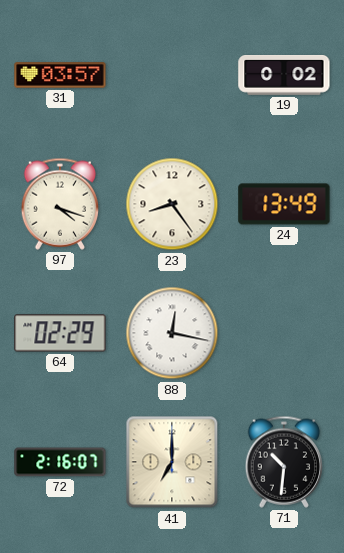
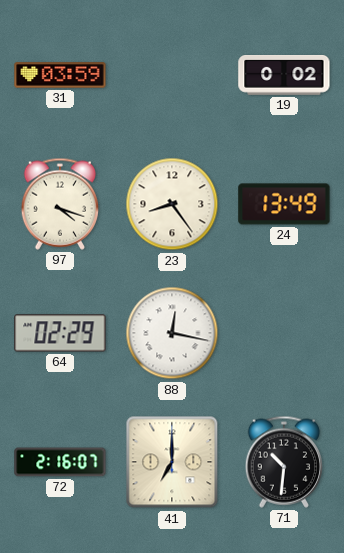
31: 03:57 -> 03:59 (60, 75)
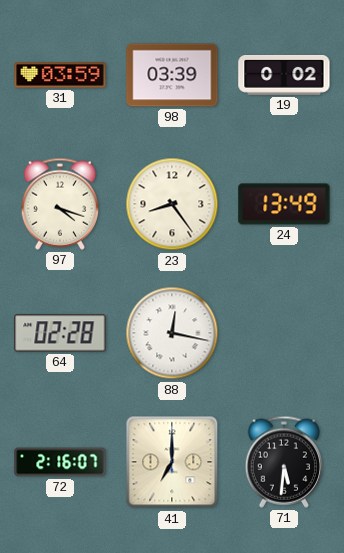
98: none -> 03:39 (172, 75)
64: 02:29 -> 02:28 (60, 333)
71: 10:31 -> 5:31 (283, 462)
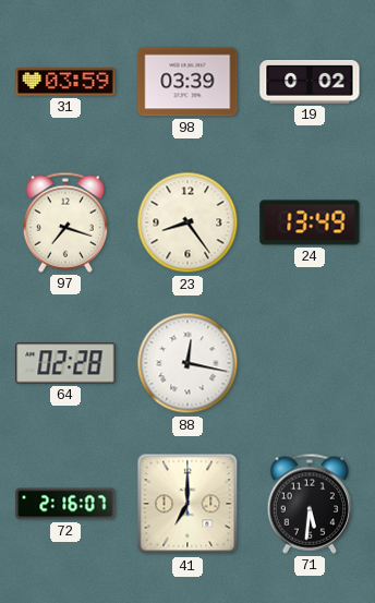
97: 4:18 -> 7:18 (64, 222)
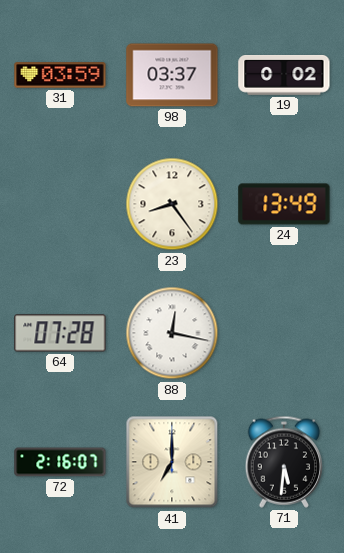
98: 03:39 -> 03:37 (172, 75)
97: 7:18 -> none (64, 222)
64: 02:28 -> 07:28 (60, 333)
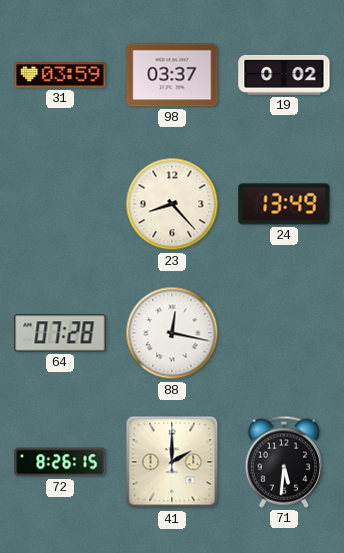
23: 8:24 -> 8:23 (172, 204)
72: 2:16 -> 8:26 (60, 462)
41: 7:00 -> 2:00 (172, 462)
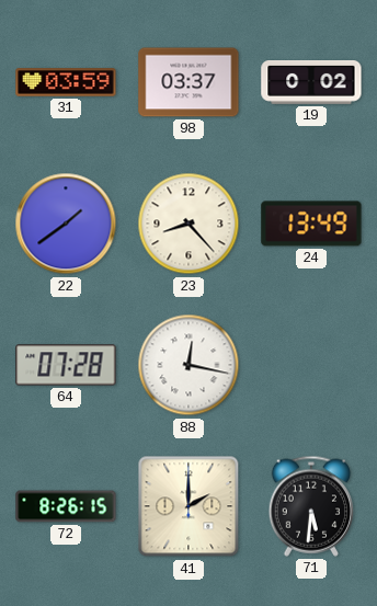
22: none -> 1:39 (66, 224)
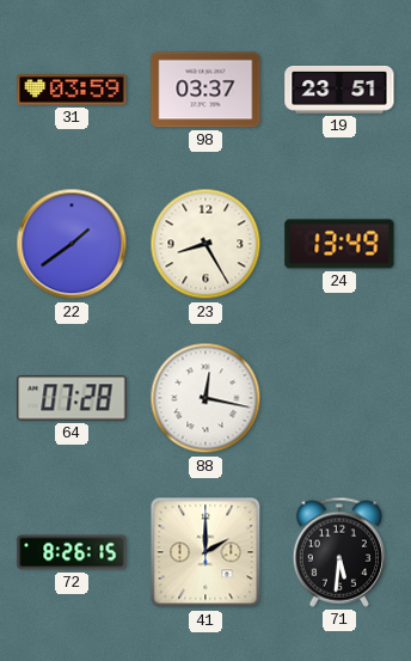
19: 0:02 -> 23:51 (339, 91)
23: 8:23 -> 8:25 (205, 244)
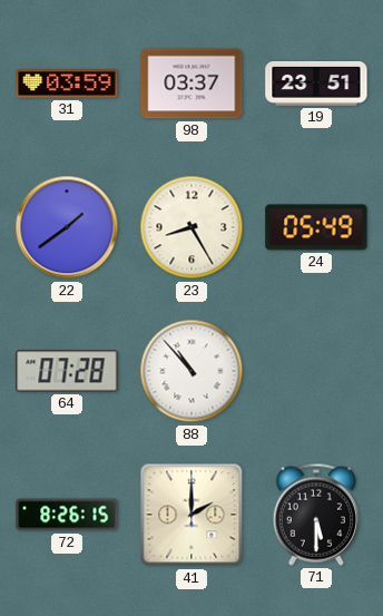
24: 13:49 -> 05:49 (316, 227)
88: 12:17 -> 10:53 (191, 371)
71: 5:31 -> 5:30 (315, 515)
